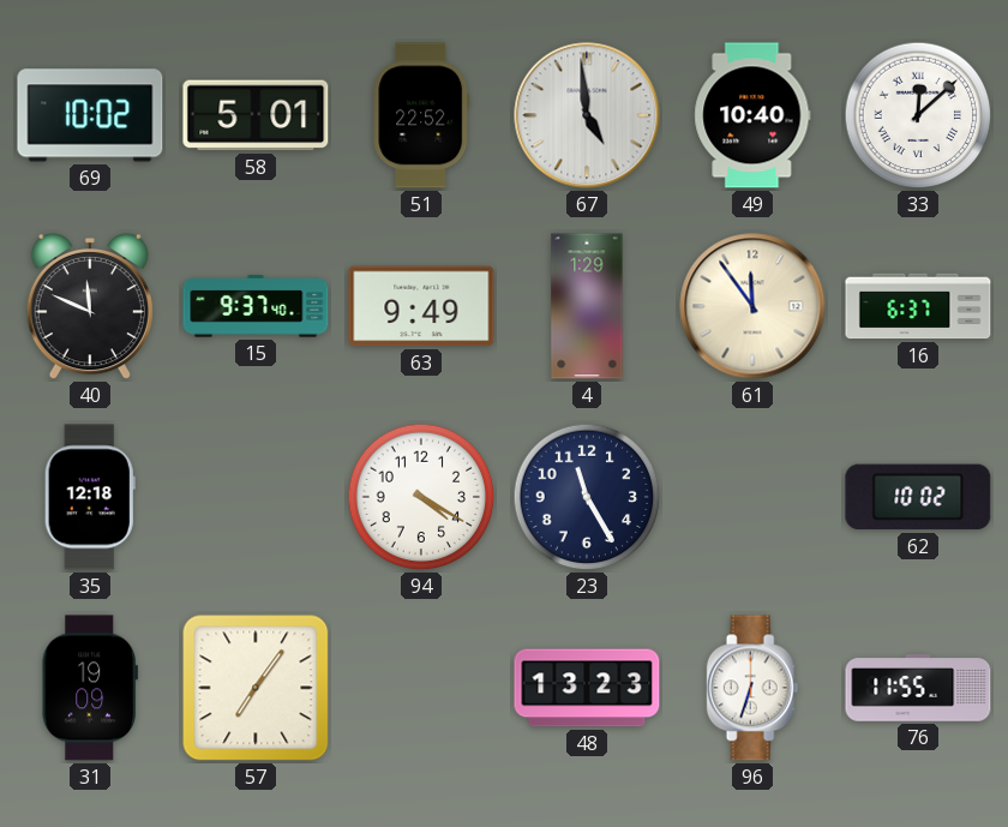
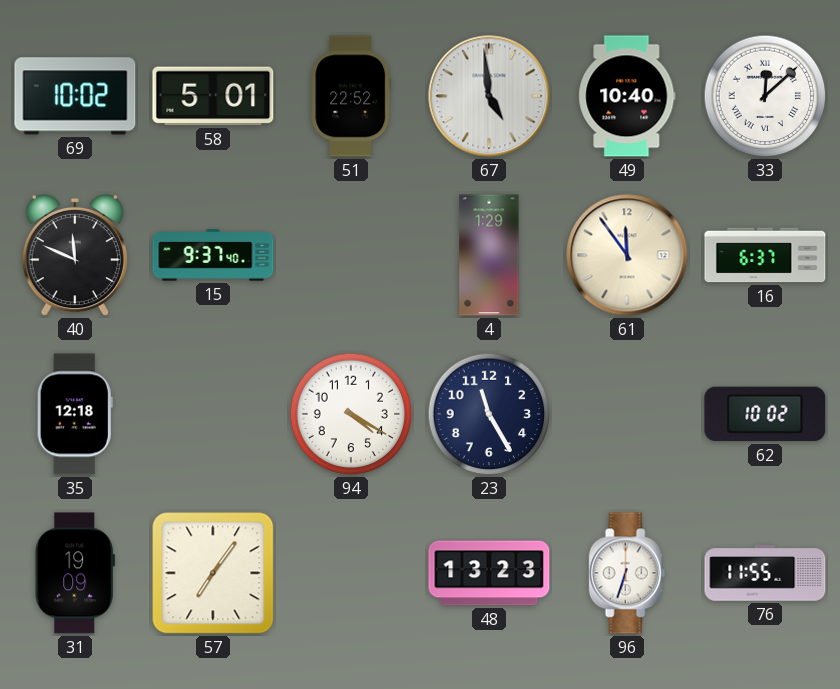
63: 9:49 -> none (421, 306)
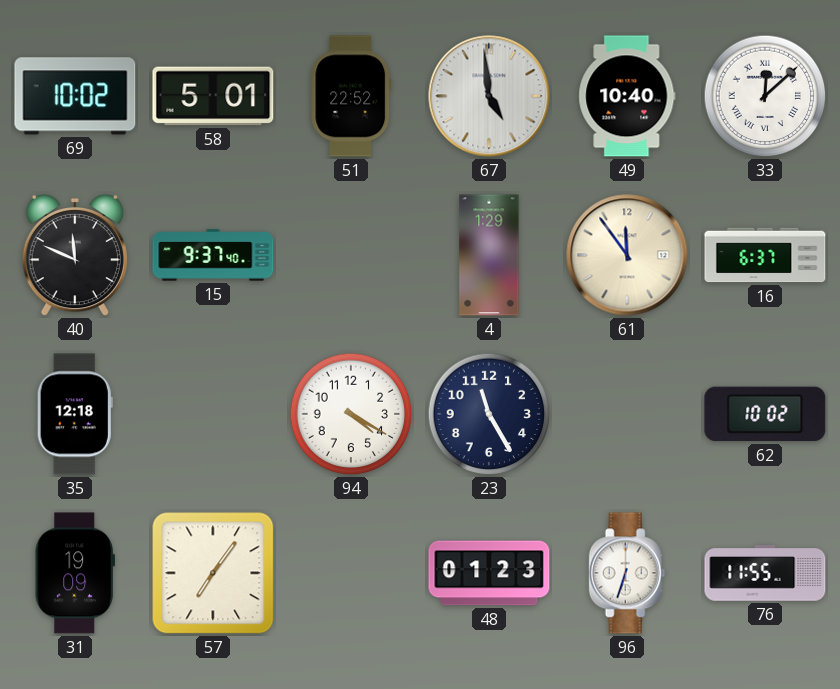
48: 13:23 -> 01:23 (489, 573)
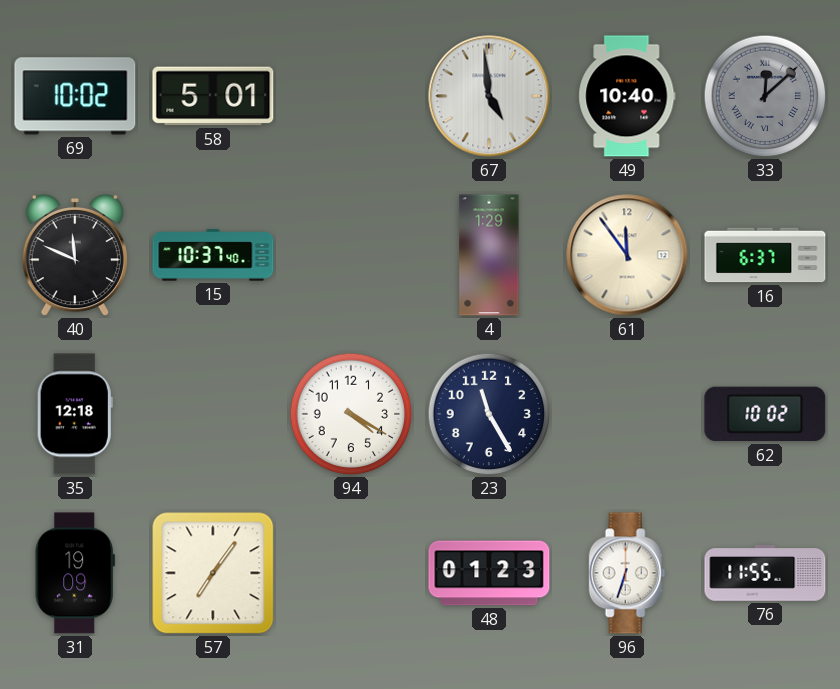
51: 22:52 -> none (351, 96)
33 dial: white -> grey (765, 96)
15: 9:37 -> 10:37 (213, 255)
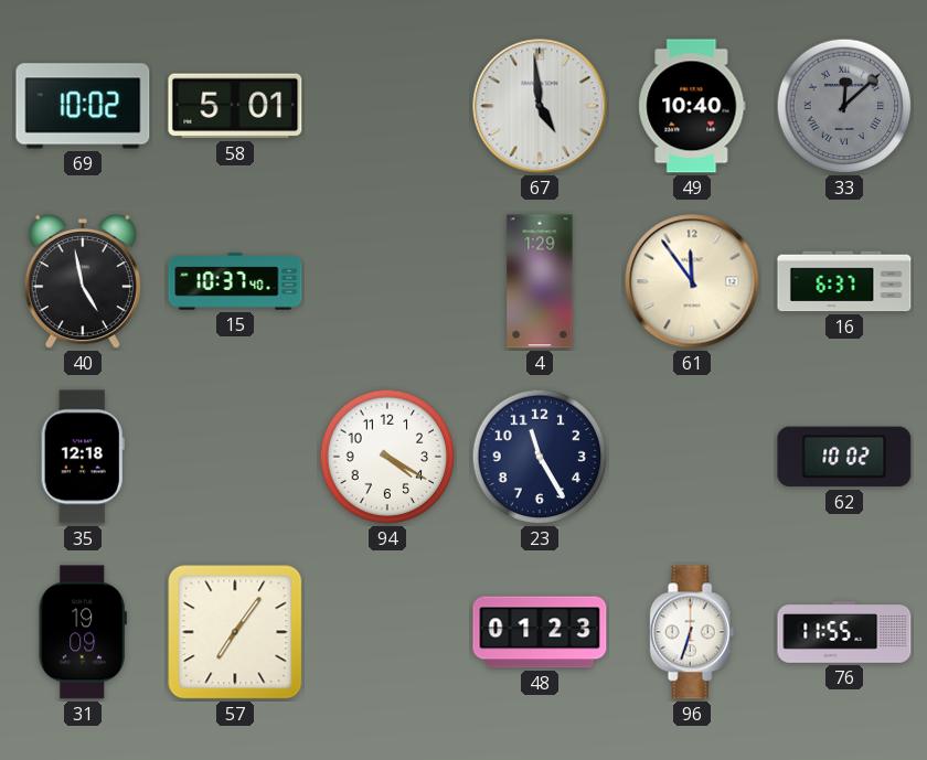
40: 11:49 -> 4:58 (83, 281)
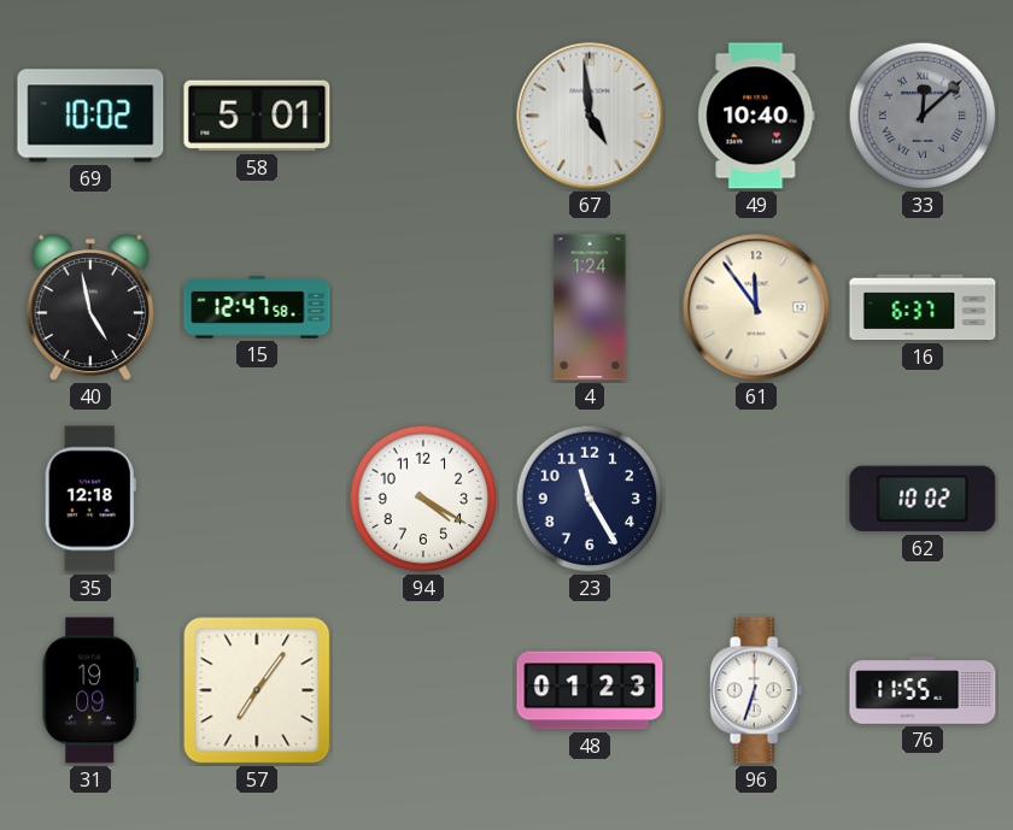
15: 10:37 -> 12:47 (257, 307)
4: 1:29 -> 1:24 (590, 307)
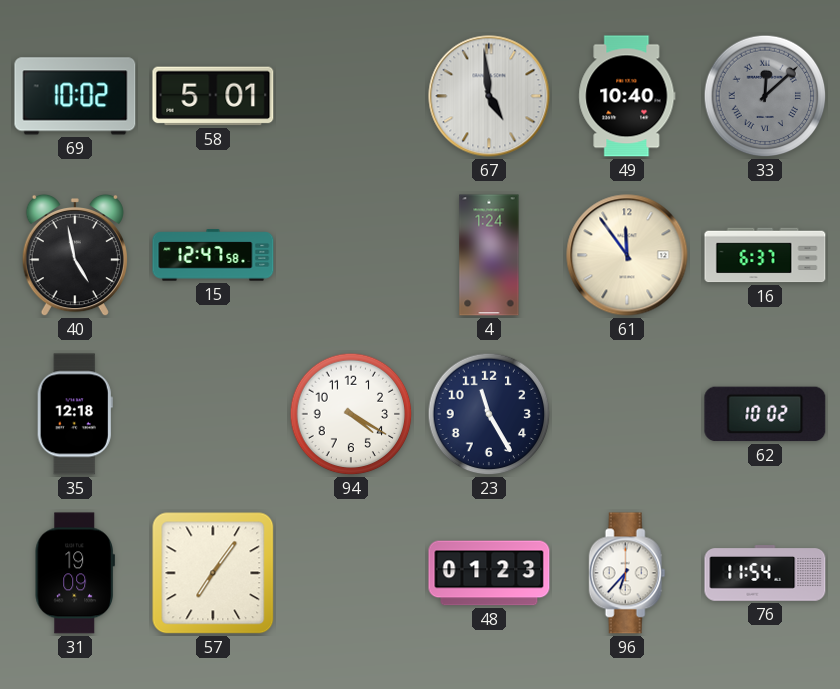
96: 6:33 -> 6:37 (627, 573)
76: 11:55 -> 11:54 (765, 573)
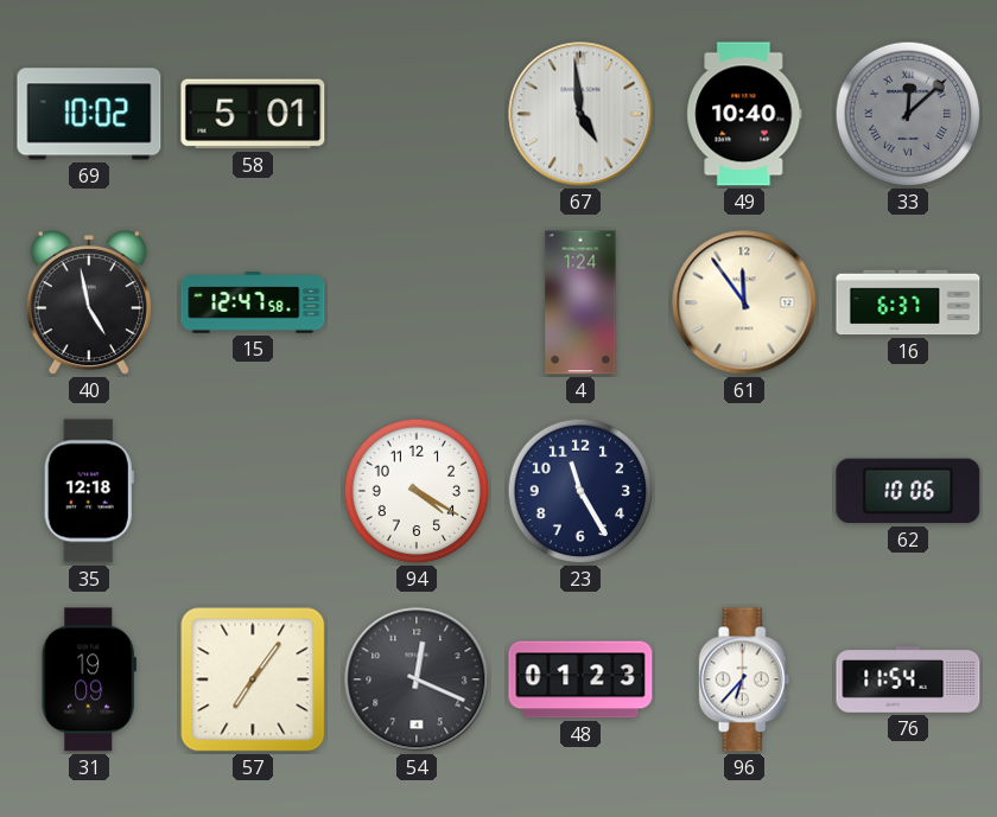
62: 10:02 -> 10:06 (908, 491)
54: none -> 12:19 (417, 679)
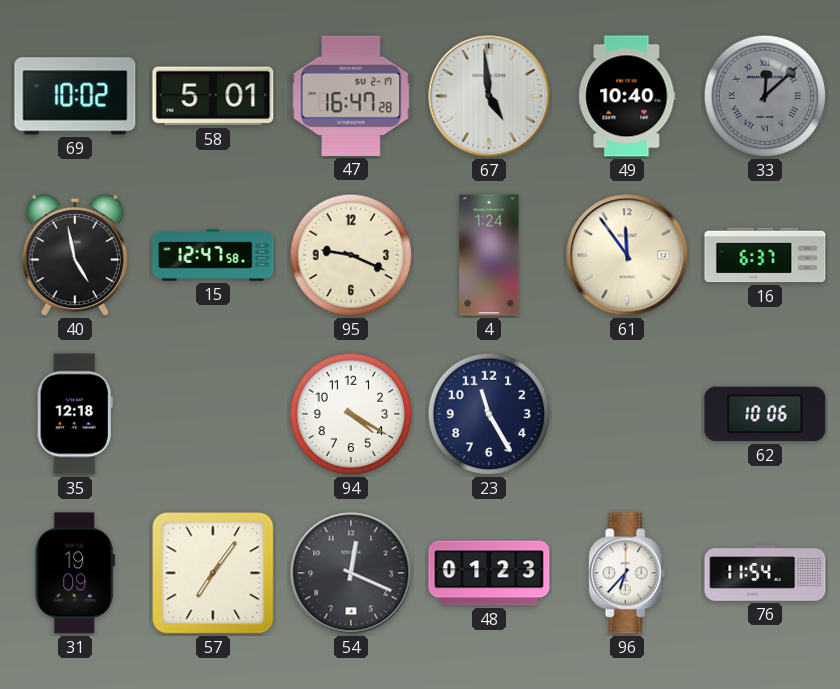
47: none -> 16:47 (351, 96)
95: none -> 9:19 (351, 255)
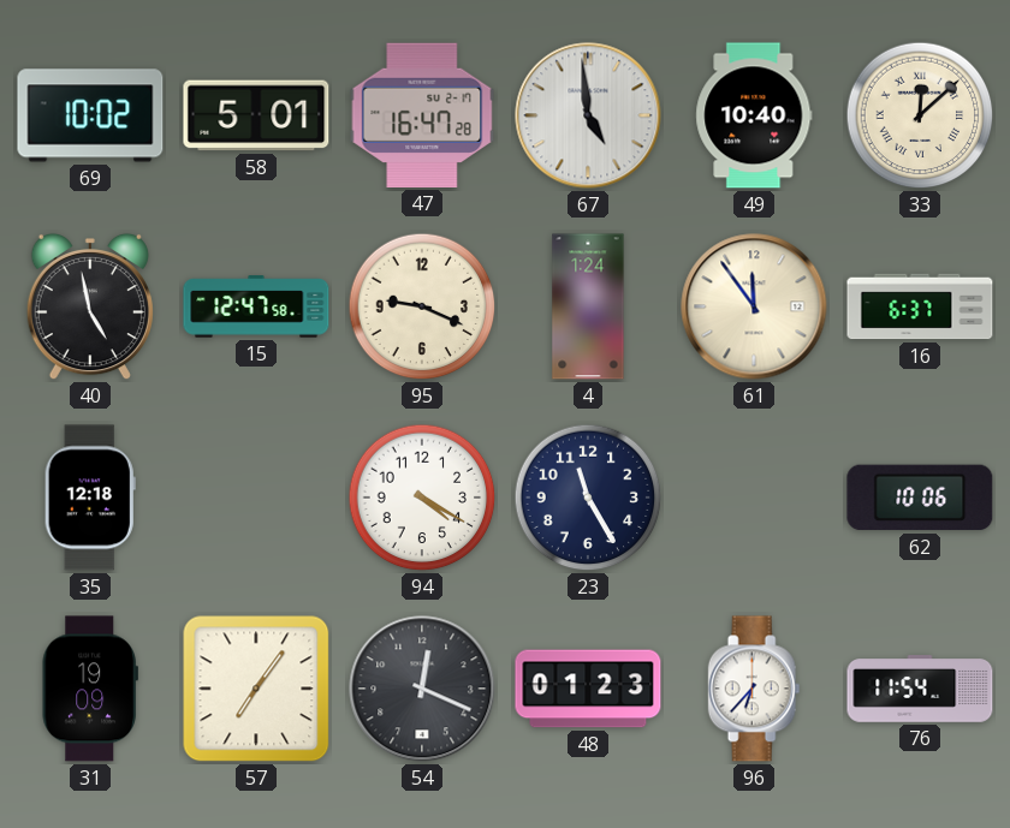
33 dial: grey -> cream (920, 115)
